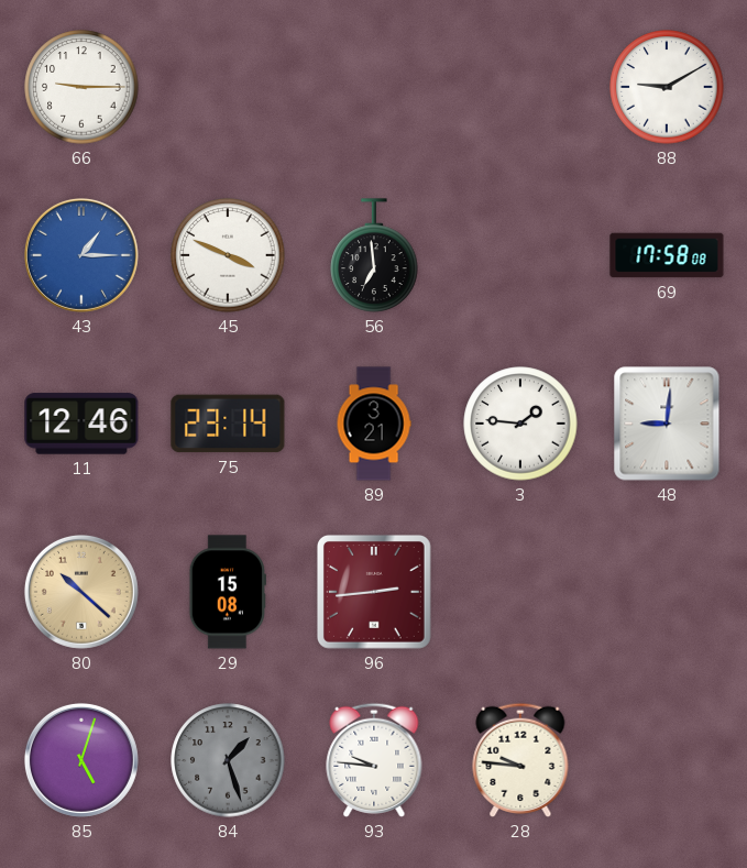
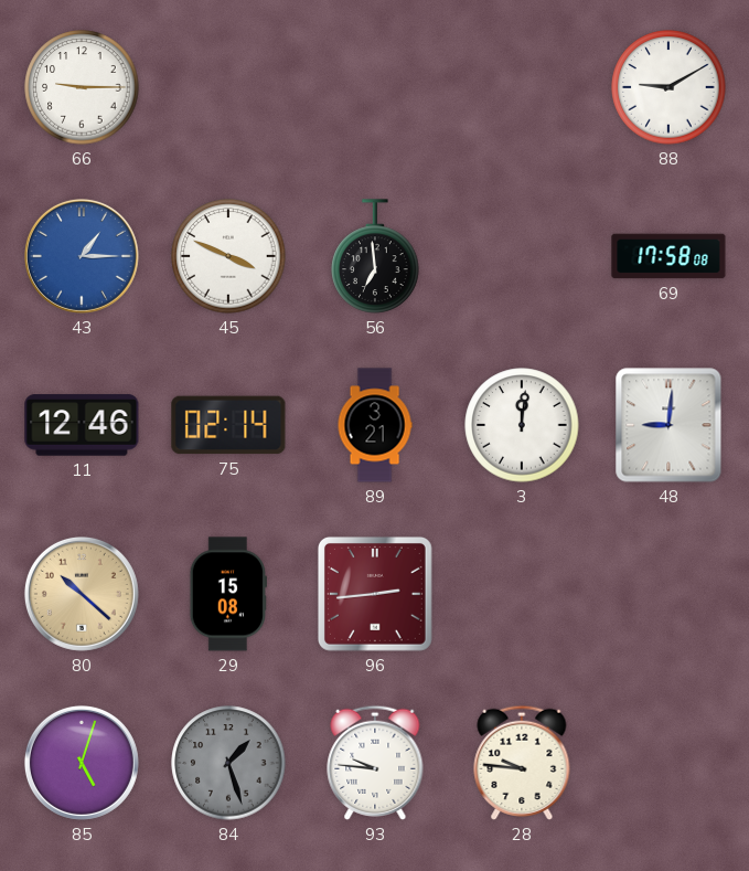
75: 23:14 -> 02:14 (228, 425)
3: 1:46 -> 12:01 (522, 425)
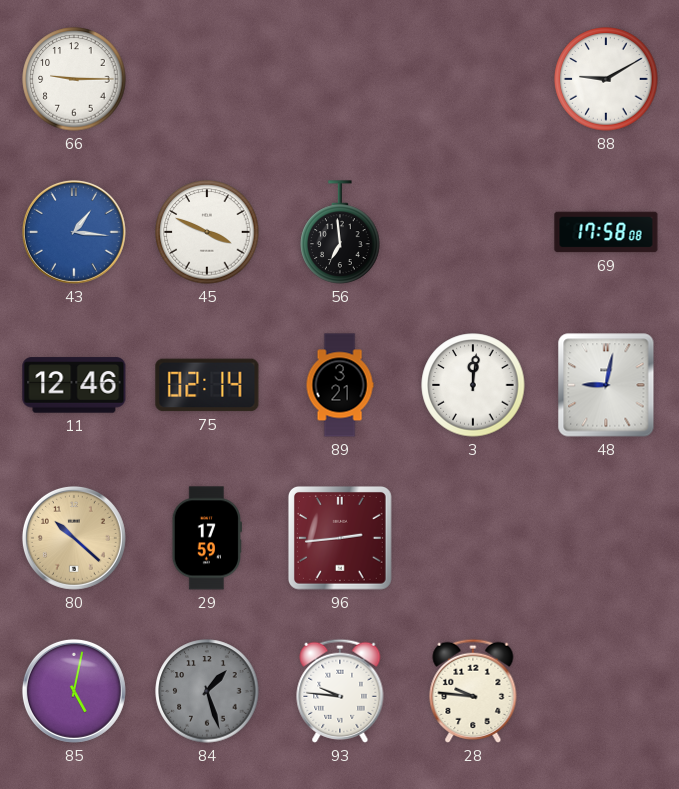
43: 1:15 -> 1:16 (74, 232)
48: 9:01 -> 9:02 (606, 385)
29: 15:08 -> 17:59 (207, 538)
85: 5:03 -> 5:02 (74, 691)
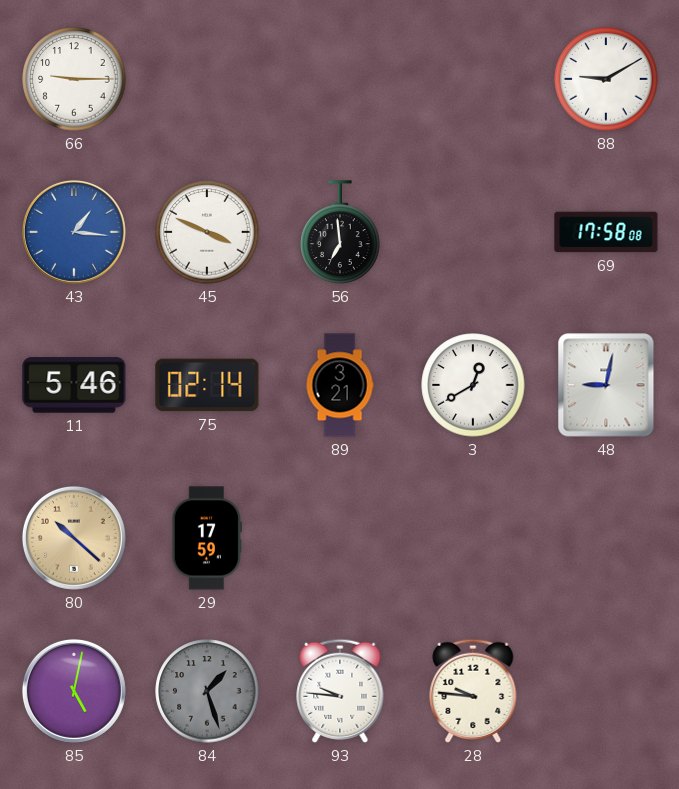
11: 12:46 -> 5:46 (74, 385)
3: 12:01 -> 12:40 (473, 385)
96: 2:44 -> none (340, 538)
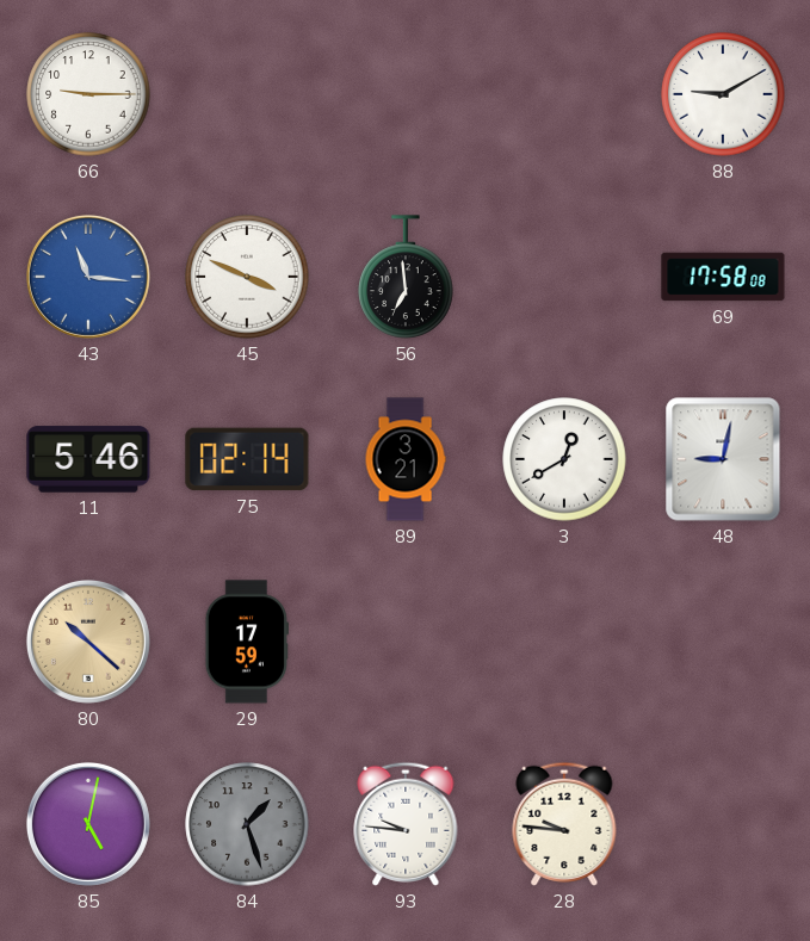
43: 1:16 -> 11:16 (88, 277)
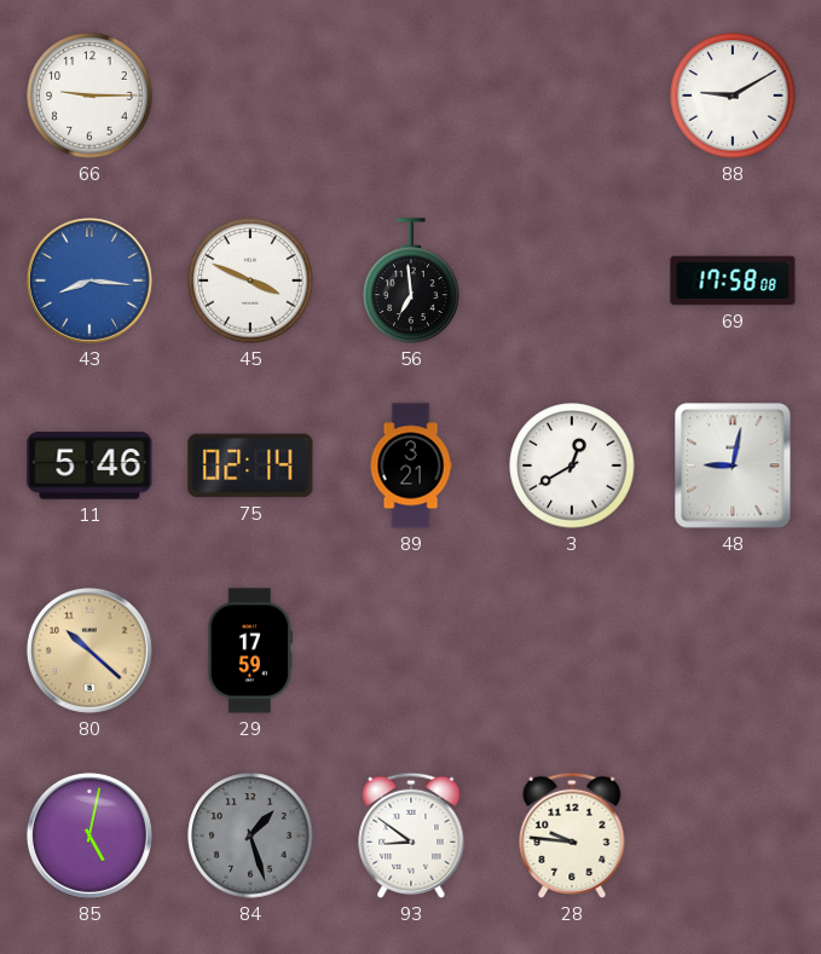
43: 11:16 -> 8:16 (89, 281)
93: 9:46 -> 8:51 (411, 836)
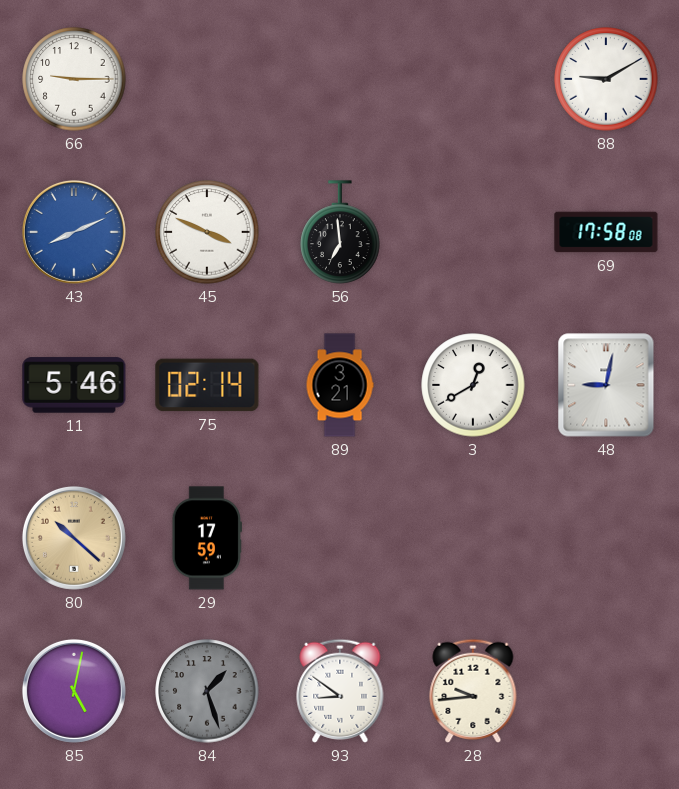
43: 8:16 -> 8:11 (74, 232)
28: 9:46 -> 9:44 (473, 691)
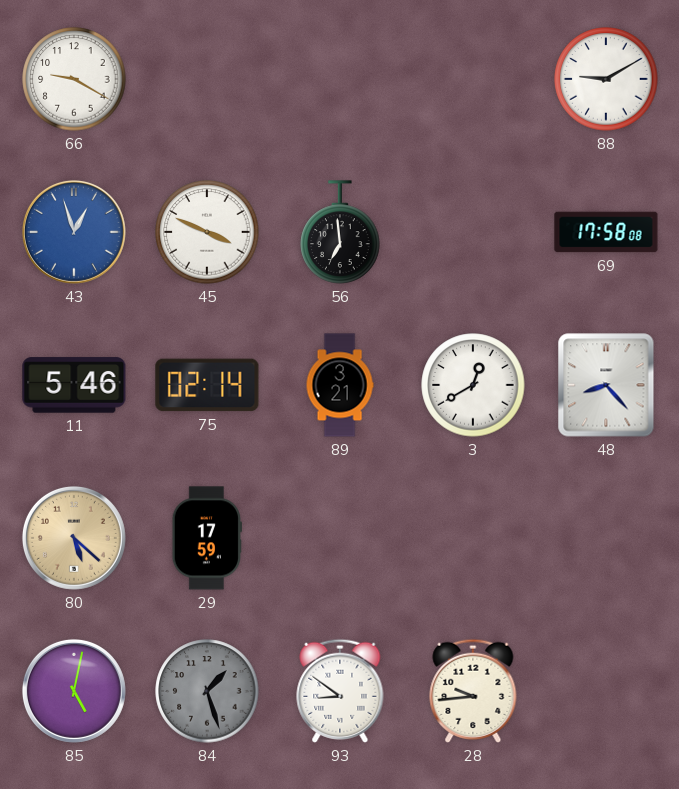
66: 9:15 -> 9:20 (74, 79)
43: 8:11 -> 12:57 (74, 232)
48: 9:02 -> 8:23 (606, 385)
80: 10:22 -> 5:22 (74, 538)
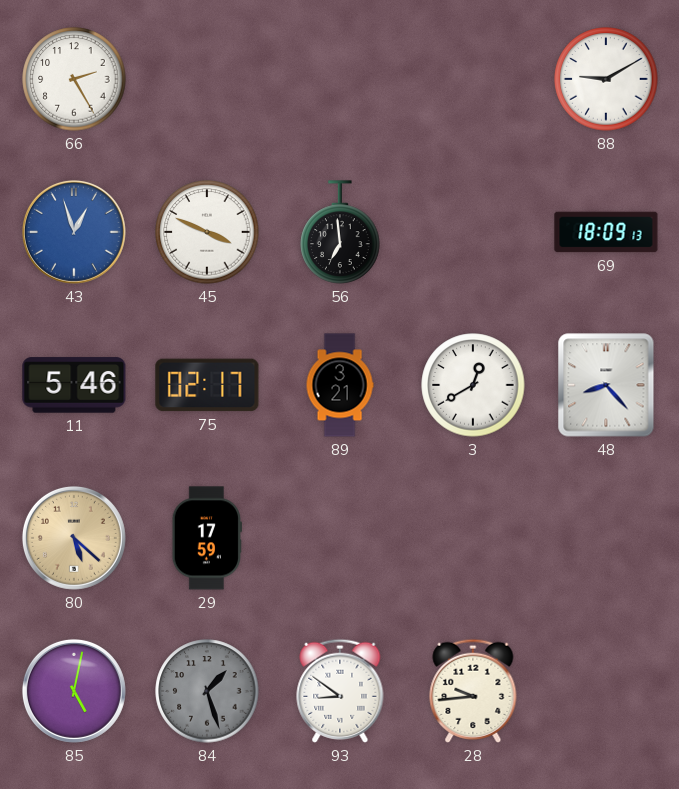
66: 9:20 -> 2:25 (74, 79)
69: 17:58 -> 18:09 (606, 232)
75: 02:14 -> 02:17 (207, 385)
